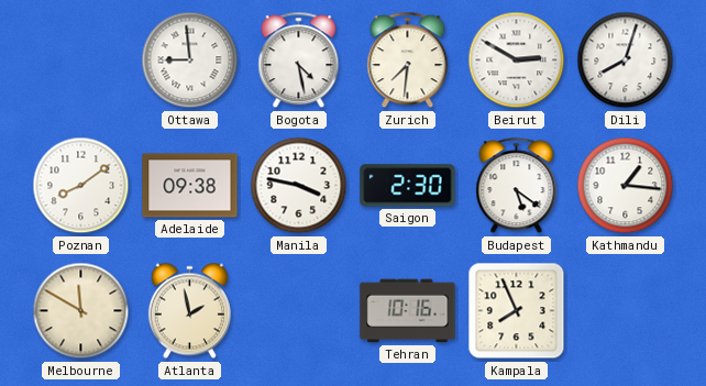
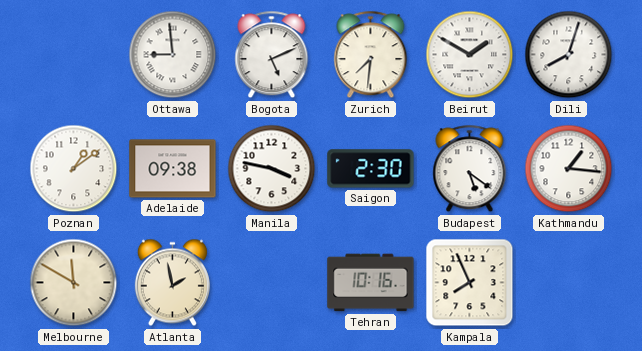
Bogota: 4:28 -> 5:11 (272, 55)
Beirut: 2:50 -> 1:50 (470, 55)
Poznan: 8:09 -> 1:09 (74, 169)
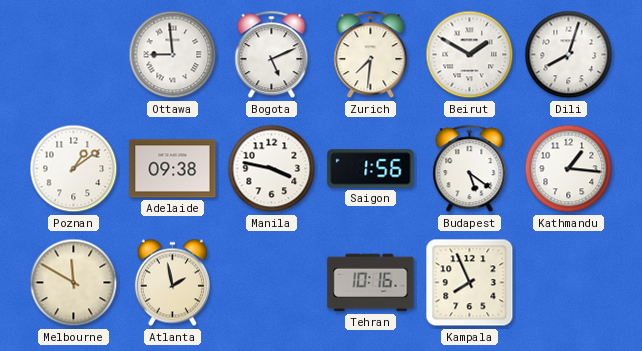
Saigon: 2:30 -> 1:56 (371, 169)
